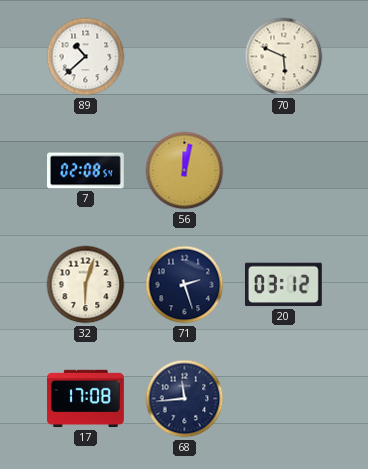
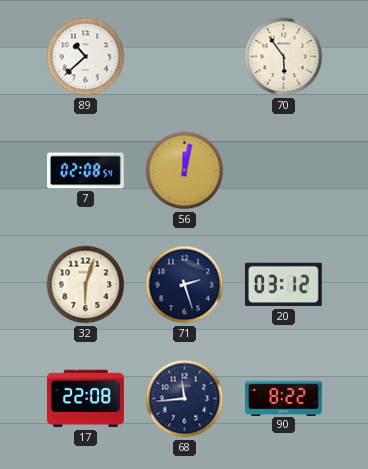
70: 5:49 -> 5:54 (284, 57)
17: 17:08 -> 22:08 (86, 399)
90: none -> 8:22 (284, 398)
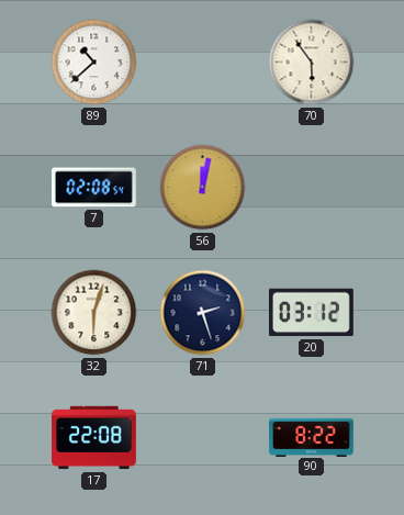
68: 11:44 -> none (185, 399)
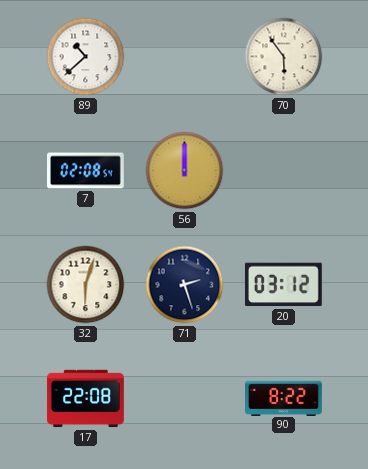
56: 12:02 -> 12:00 (185, 171)
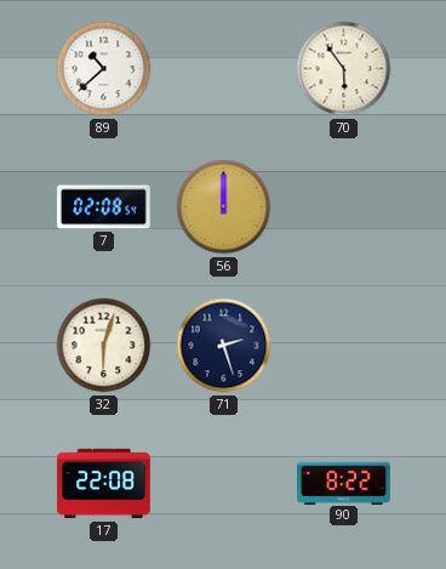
20: 03:12 -> none (283, 285)
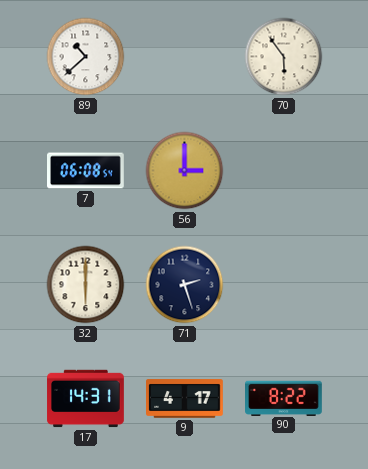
7: 02:08 -> 06:08 (86, 171)
56: 12:00 -> 3:00 (185, 171)
32: 6:03 -> 6:00 (86, 285)
17: 22:08 -> 14:31 (86, 399)
9: none -> 4:17 (185, 399)
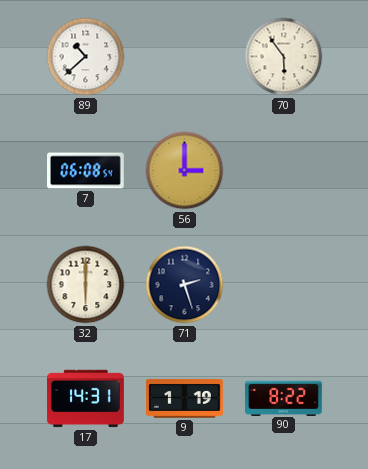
9: 4:17 -> 1:19 (185, 399)
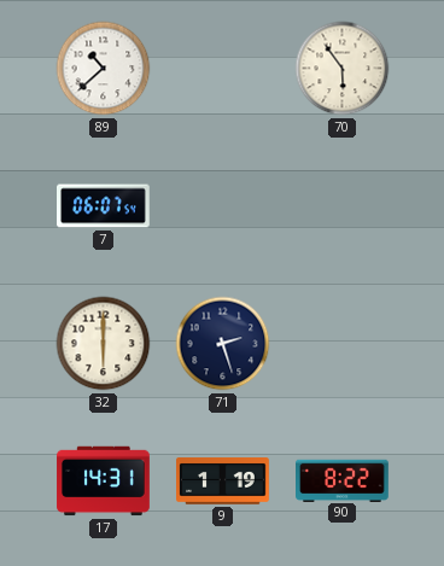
7: 06:08 -> 06:07 (104, 206)
56: 3:00 -> none (185, 171)
